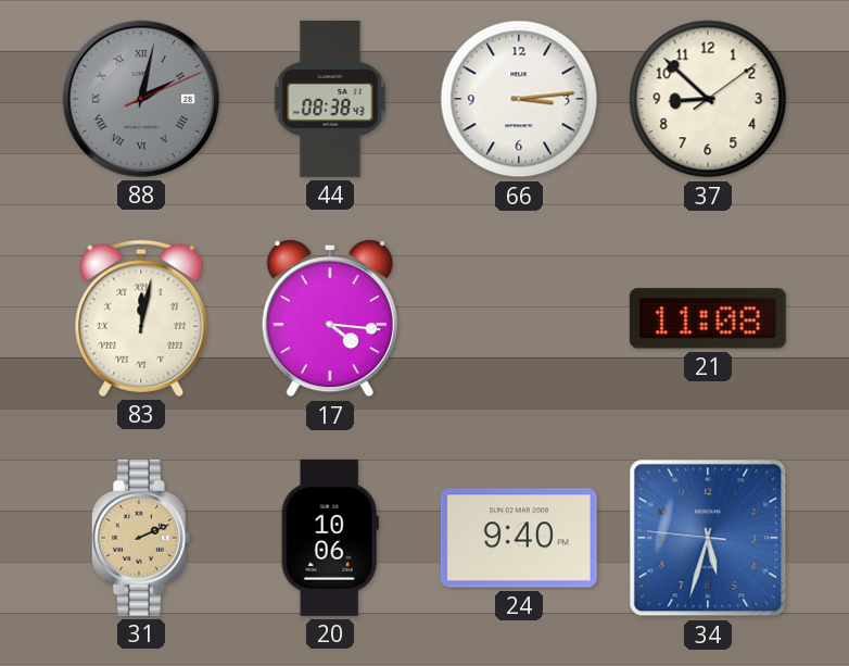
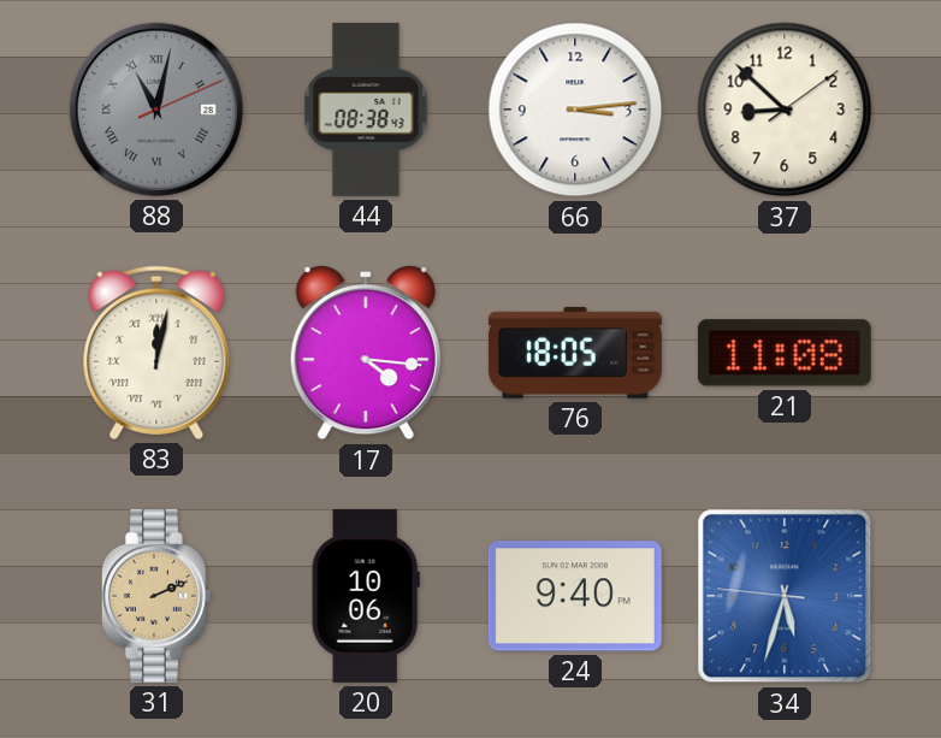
88: 2:02 -> 11:02 (156, 110)
76: none -> 18:05 (575, 353)
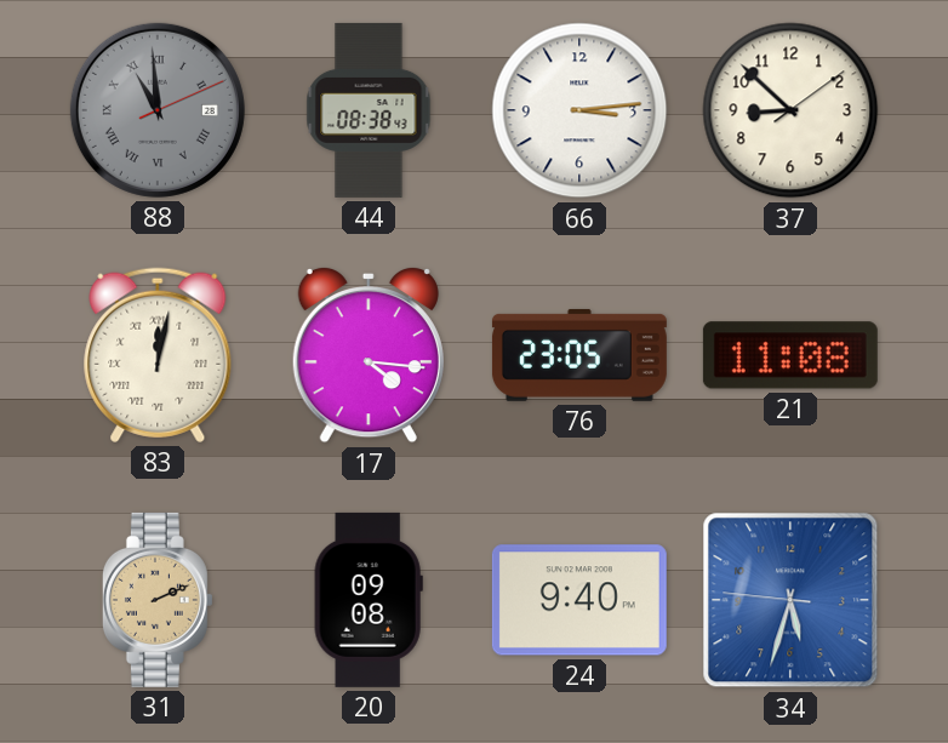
88: 11:02 -> 10:59 (158, 110)
76: 18:05 -> 23:05 (579, 355)
20: 10:06 -> 09:08 (369, 600)
